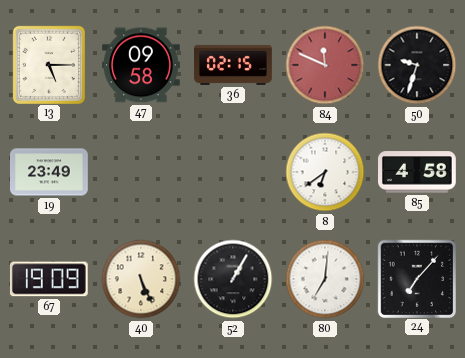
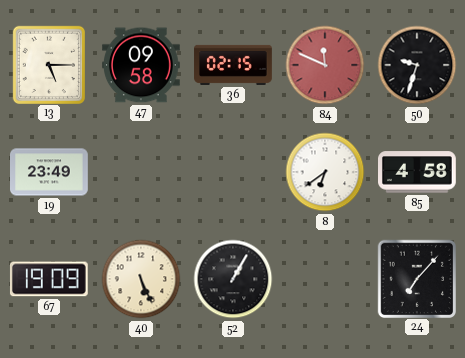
80: 7:01 -> none (325, 279)
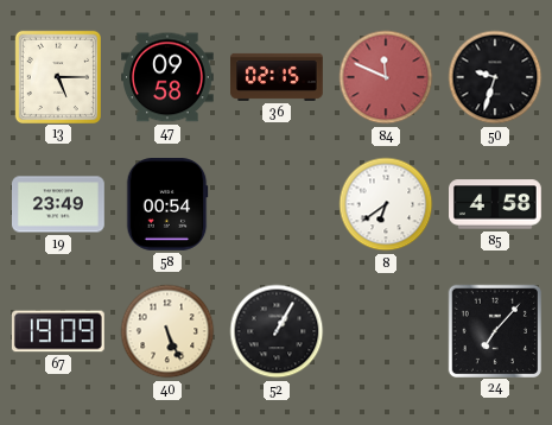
58: none -> 00:54 (167, 205)
